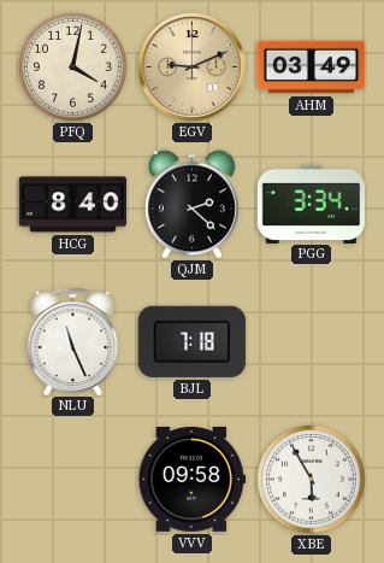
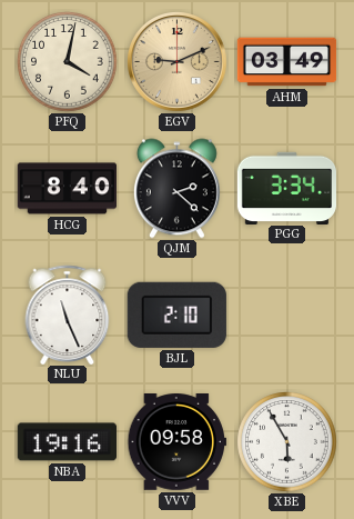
BJL: 7:18 -> 2:10 (176, 315)
NBA: none -> 19:16 (67, 442)
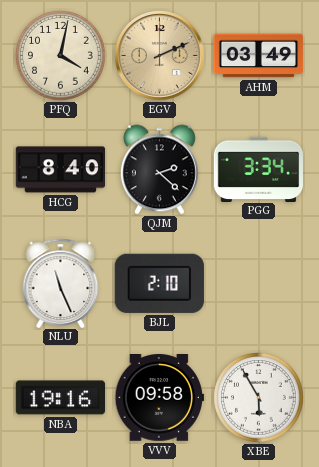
EGV: 9:11 -> 2:11 (160, 56)
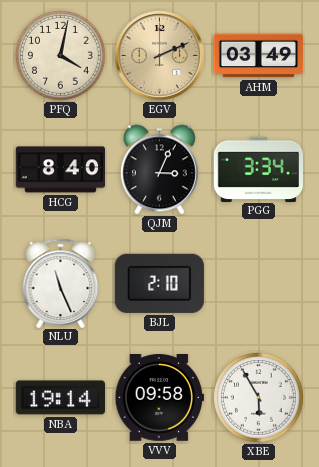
QJM: 2:22 -> 3:04 (159, 170)
NBA: 19:16 -> 19:14 (60, 398)
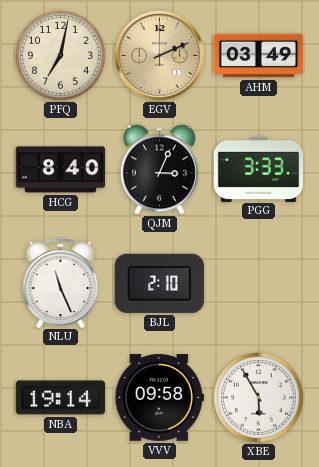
PFQ: 4:02 -> 7:02 (61, 56)
PGG: 3:34 -> 3:33 (258, 169)
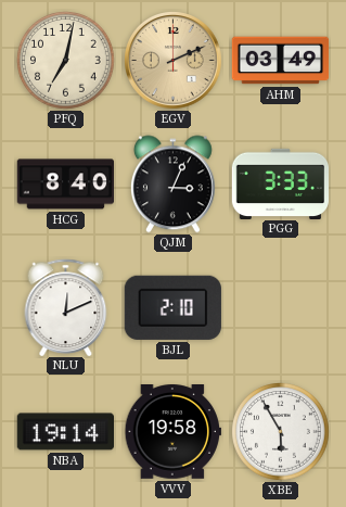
NLU: 11:26 -> 12:11 (66, 307)
VVV: 09:58 -> 19:58 (172, 432)
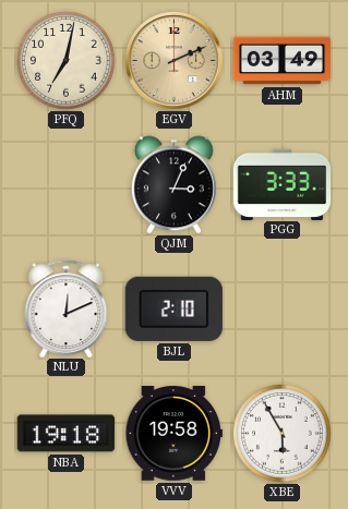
HCG: 8:40 -> none (65, 185)
NBA: 19:14 -> 19:18 (65, 434)
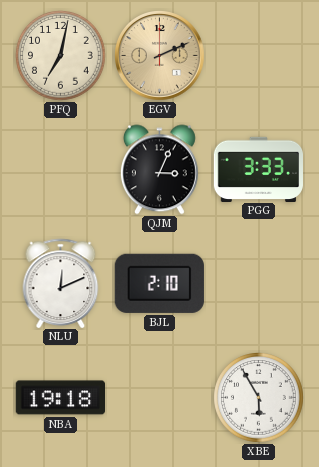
AHM: 03:49 -> none (283, 61)
VVV: 19:58 -> none (173, 434)
